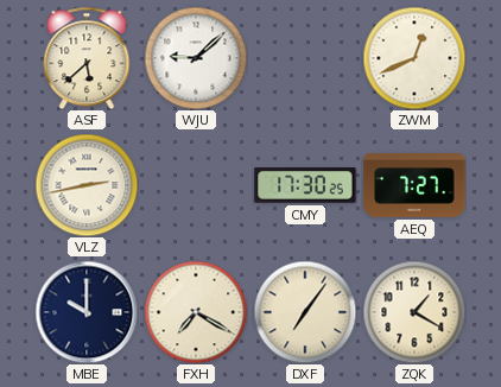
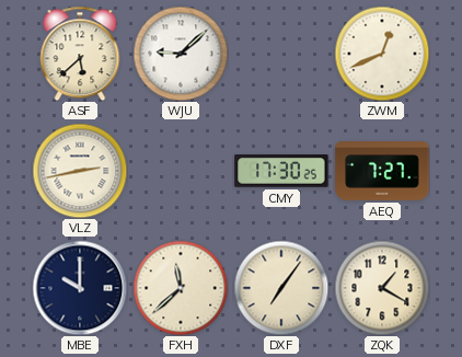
FXH: 7:20 -> 11:38 (181, 288)
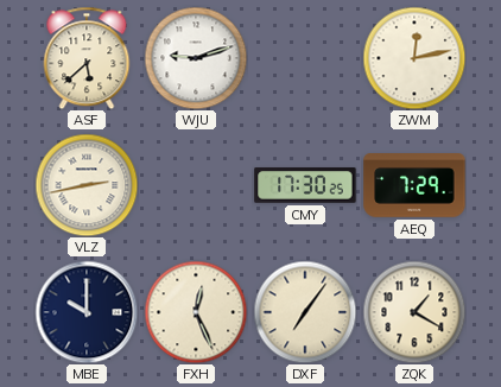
WJU: 9:08 -> 9:12 (196, 58)
ZWM: 12:41 -> 12:13 (414, 58)
AEQ: 7:27 -> 7:29 (414, 185)
FXH: 11:38 -> 12:26 (196, 312)
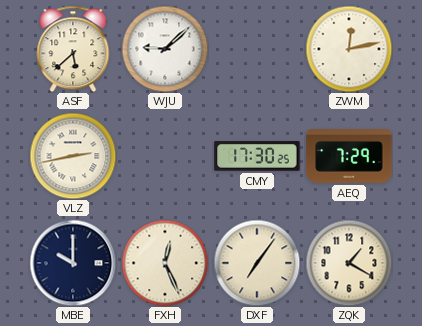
WJU: 9:12 -> 9:08 (165, 49)
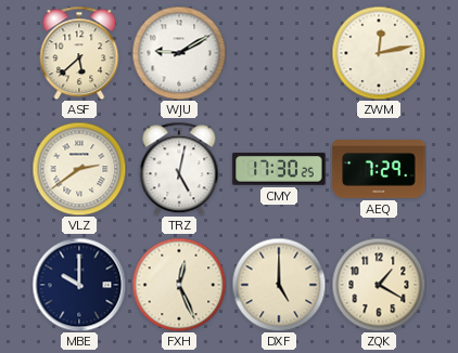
WJU: 9:08 -> 9:10 (179, 53)
VLZ: 2:43 -> 2:39 (79, 169)
TRZ: none -> 5:02 (179, 169)
DXF: 7:06 -> 5:00 (279, 285)
